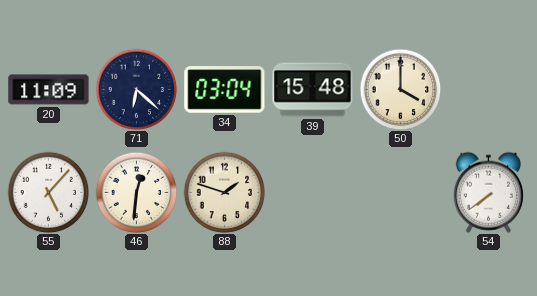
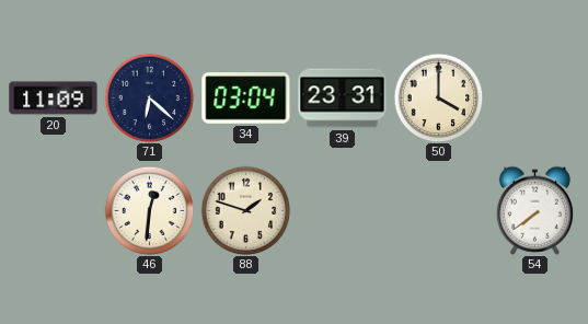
39: 15:48 -> 23:31 (343, 99)
55: 5:07 -> none (48, 192)
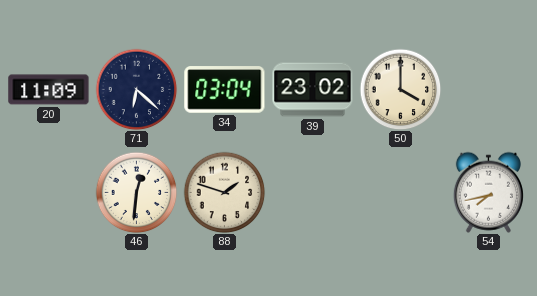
39: 23:31 -> 23:02 (313, 90)
54: 7:39 -> 7:43 (488, 192)
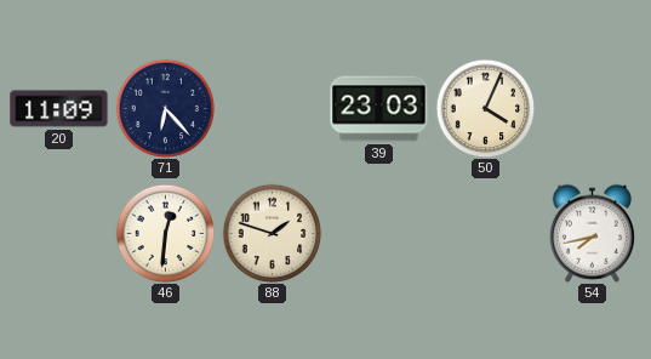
71: 6:22 -> 6:23 (165, 108)
34: 03:04 -> none (225, 90)
39: 23:02 -> 23:03 (379, 109)
50: 4:00 -> 4:04 (485, 108)
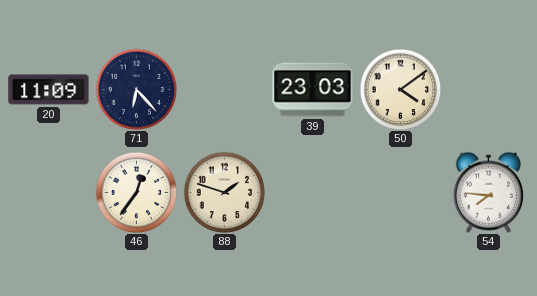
50: 4:04 -> 4:09 (400, 89)
46: 12:31 -> 12:36 (136, 192)
54: 7:43 -> 7:46 (488, 192)
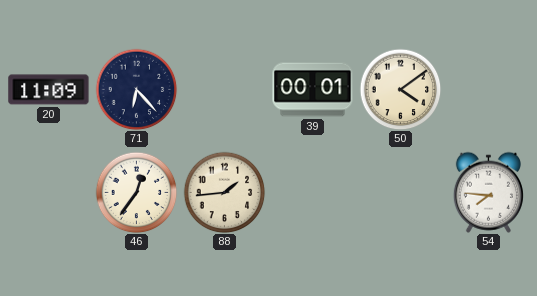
39: 23:03 -> 00:01 (313, 90)
88: 1:48 -> 1:44 (224, 192)
